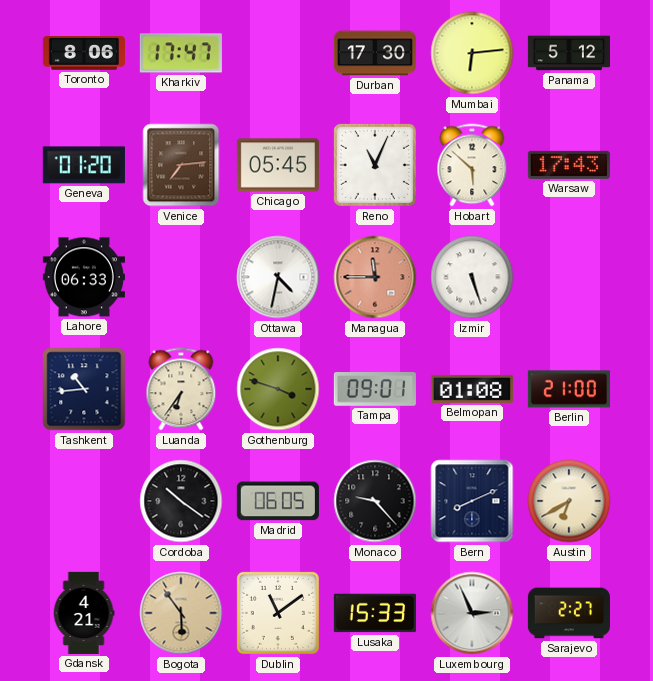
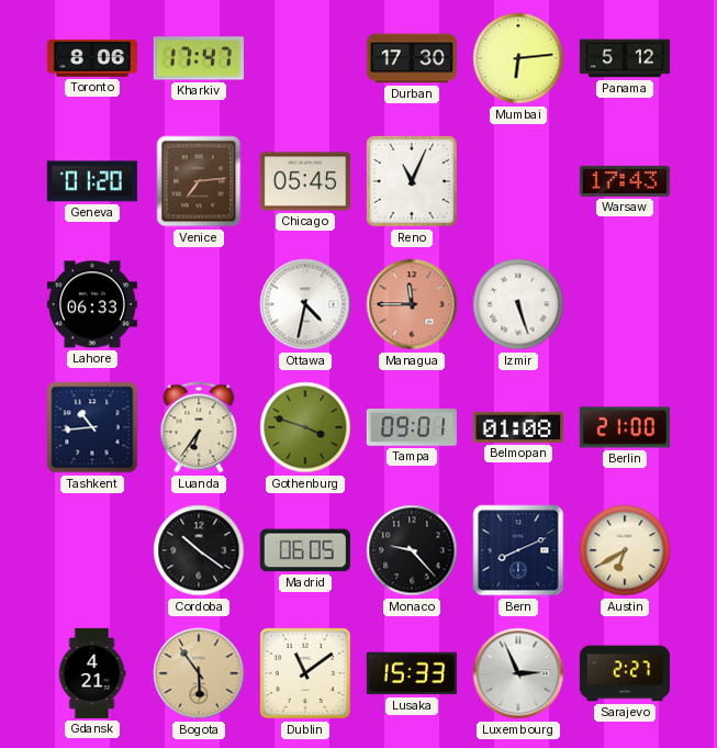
Hobart: 5:52 -> none (472, 165)
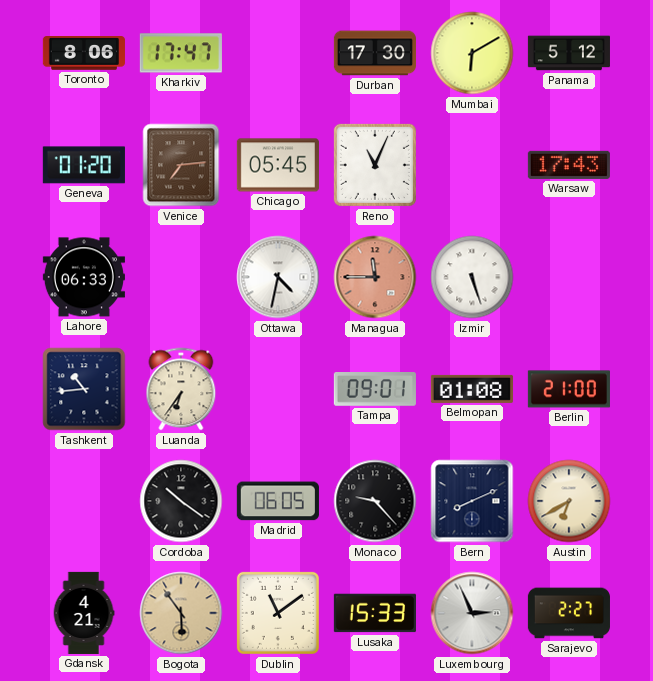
Mumbai: 6:14 -> 6:10 (472, 53)
Gothenburg: 3:48 -> none (305, 427)
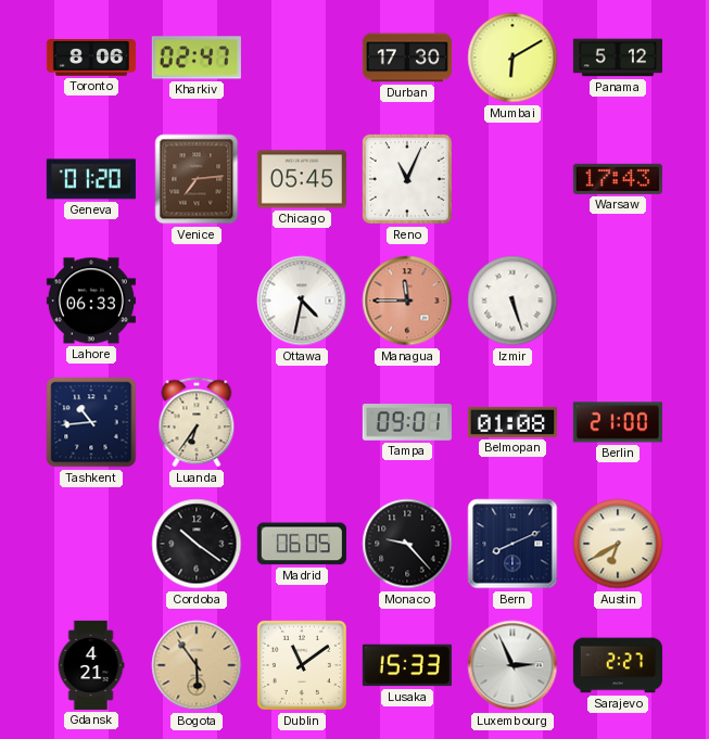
Kharkiv: 17:47 -> 02:47 (197, 58)
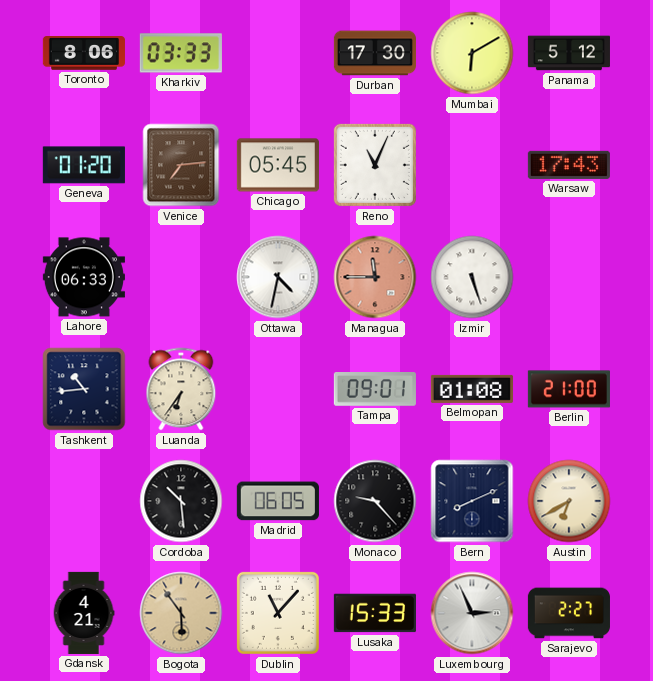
Kharkiv: 02:47 -> 03:33 (181, 53)
Cordoba: 10:21 -> 10:29 (181, 501)
Dublin: 11:09 -> 11:07 (278, 613)
